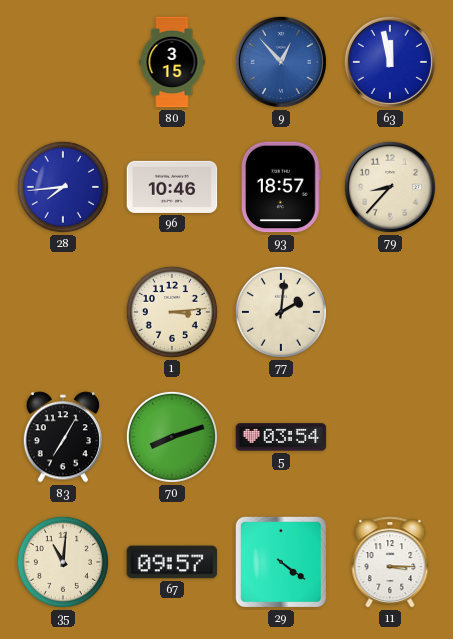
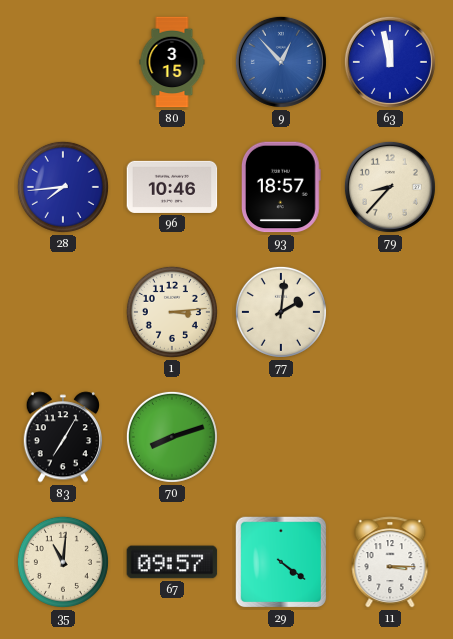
5: 03:54 -> none (281, 437)
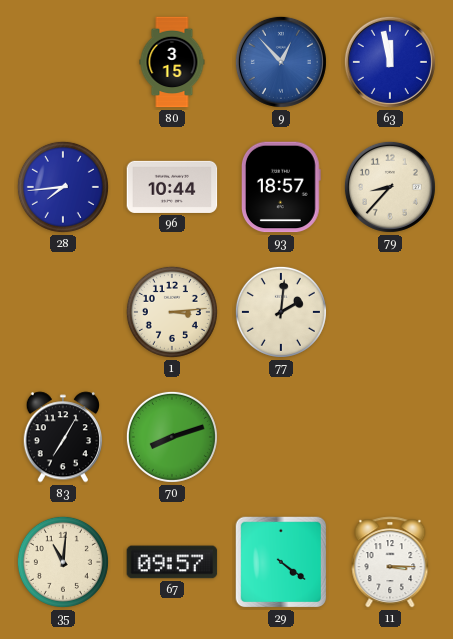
96: 10:46 -> 10:44 (172, 187)
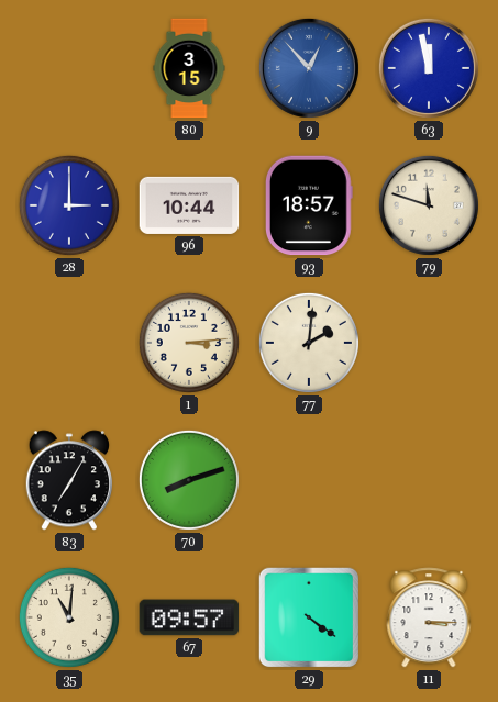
28: 7:44 -> 3:00 (69, 205)
79: 8:37 -> 11:48 (429, 205)
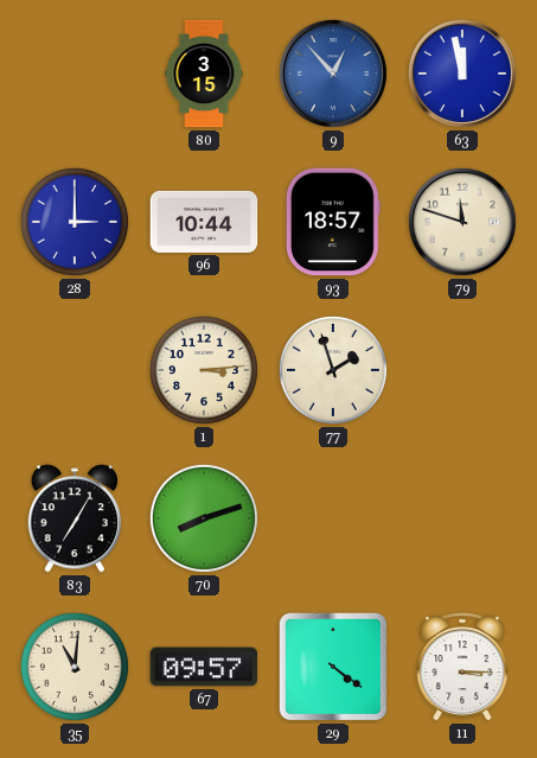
77: 2:01 -> 1:57 (333, 370)
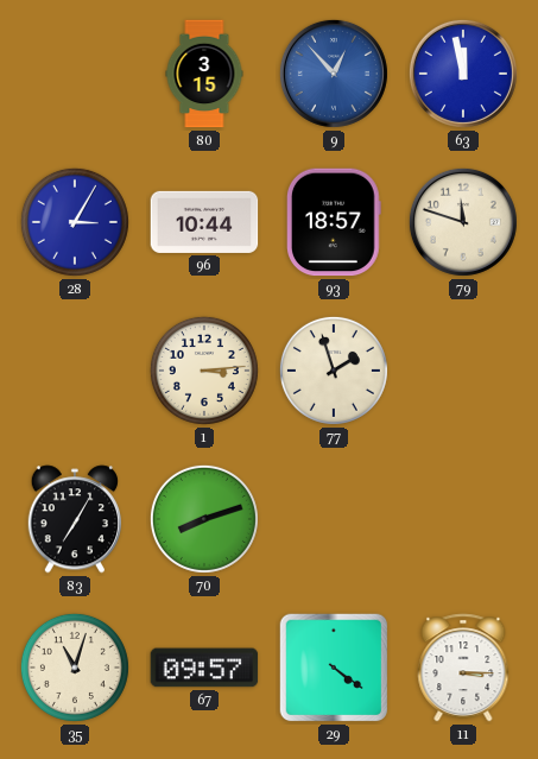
28: 3:00 -> 3:05 (75, 222)
35: 11:01 -> 11:03 (75, 668)
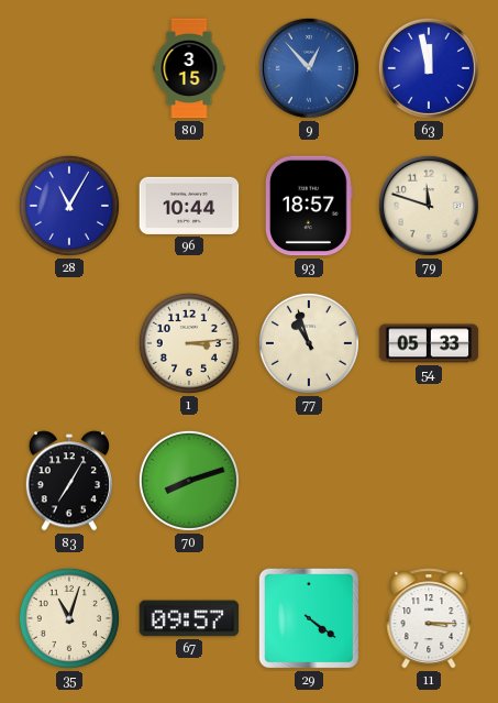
28: 3:05 -> 11:05 (69, 206)
77: 1:57 -> 10:57 (309, 343)
54: none -> 05:33 (429, 343)
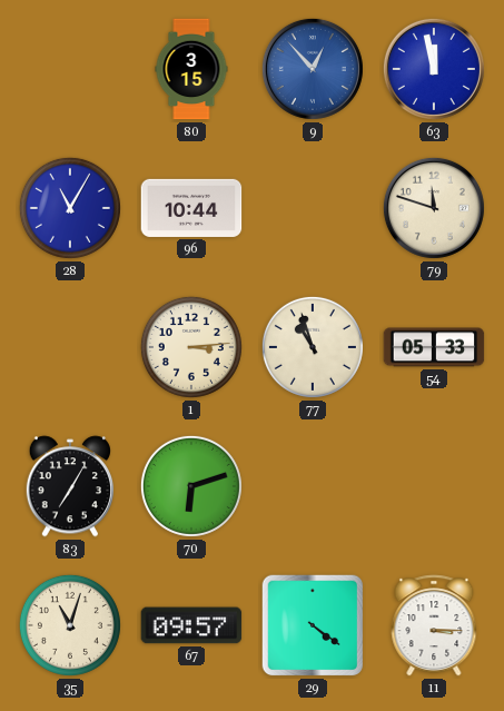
93: 18:57 -> none (309, 206)
70: 8:12 -> 6:12 (191, 486)
